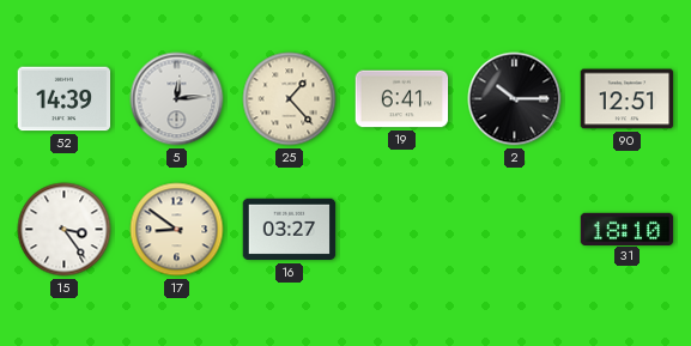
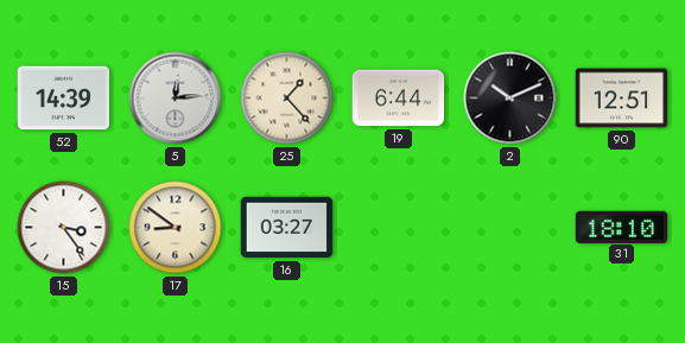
19: 6:41 -> 6:44 (399, 99)
2: 10:15 -> 10:11 (510, 99)
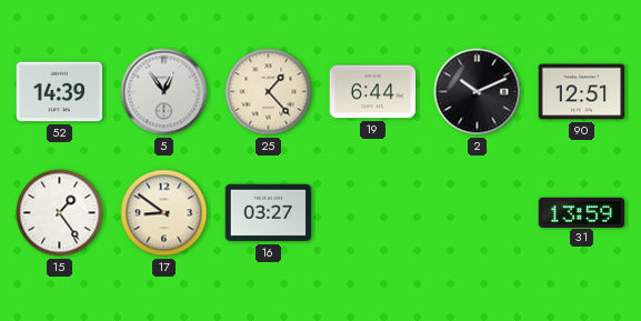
5: 12:14 -> 12:54 (164, 92)
15: 3:24 -> 1:24 (60, 213)
31: 18:10 -> 13:59 (582, 212)
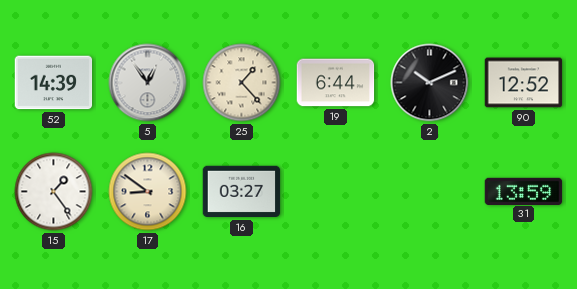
90: 12:51 -> 12:52 (524, 83)
